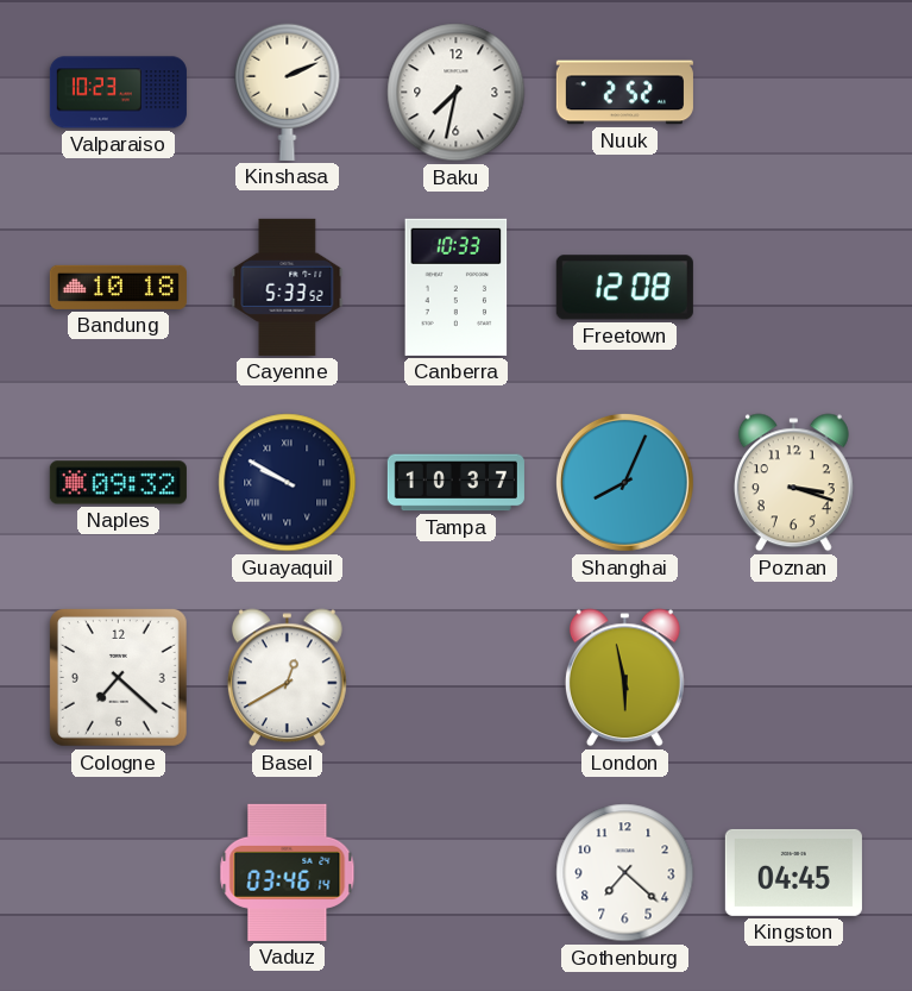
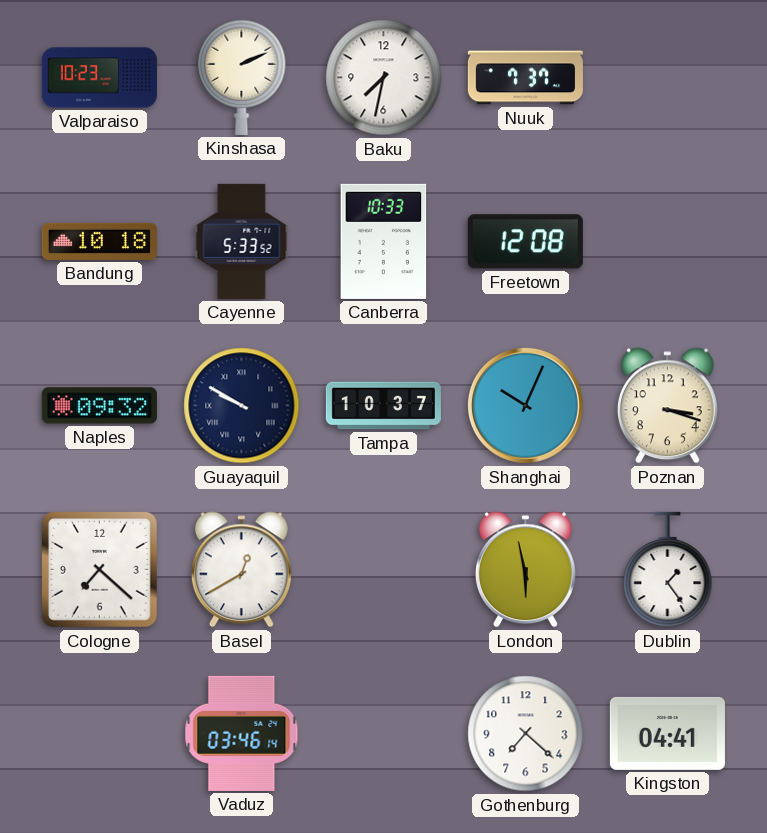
Nuuk: 2:52 -> 7:37 (525, 78)
Shanghai: 8:04 -> 10:04 (525, 405)
Dublin: none -> 1:24 (668, 570)
Kingston: 04:45 -> 04:41 (667, 733)
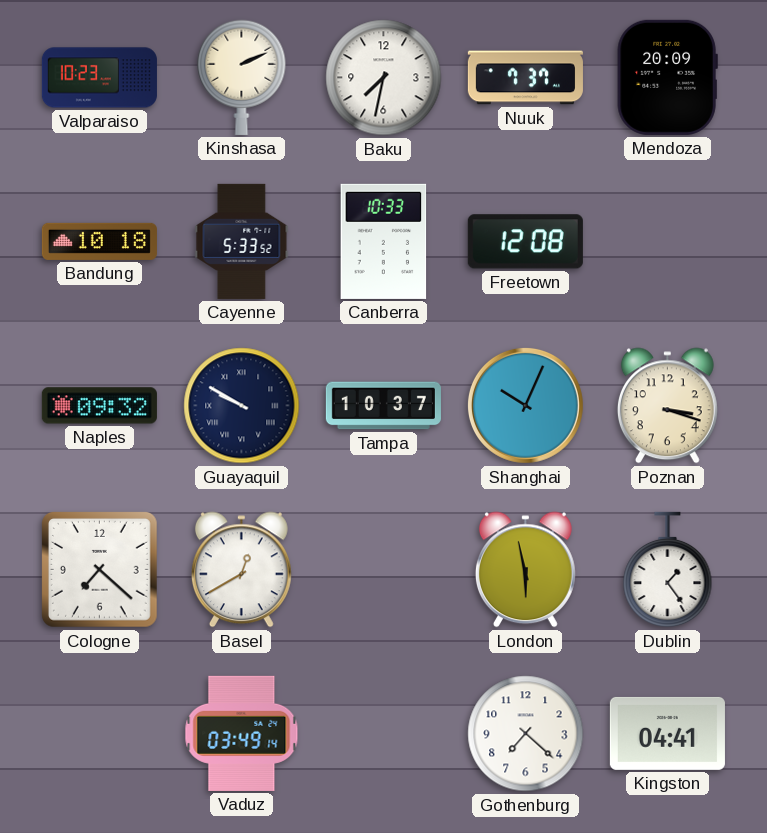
Mendoza: none -> 20:09 (667, 77)
Vaduz: 03:46 -> 03:49 (242, 733)
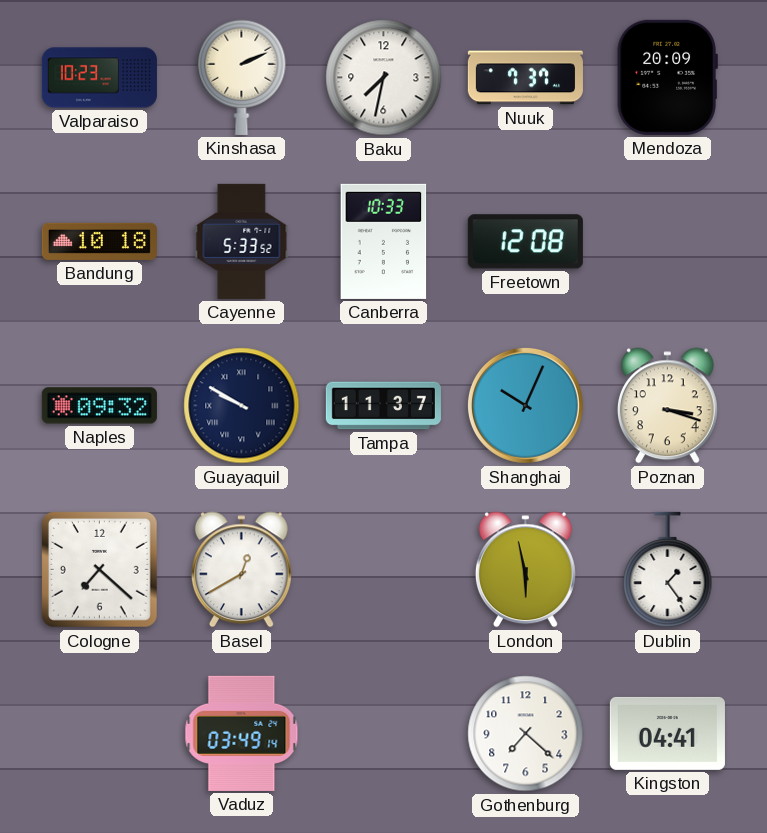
Tampa: 10:37 -> 11:37 (383, 406)
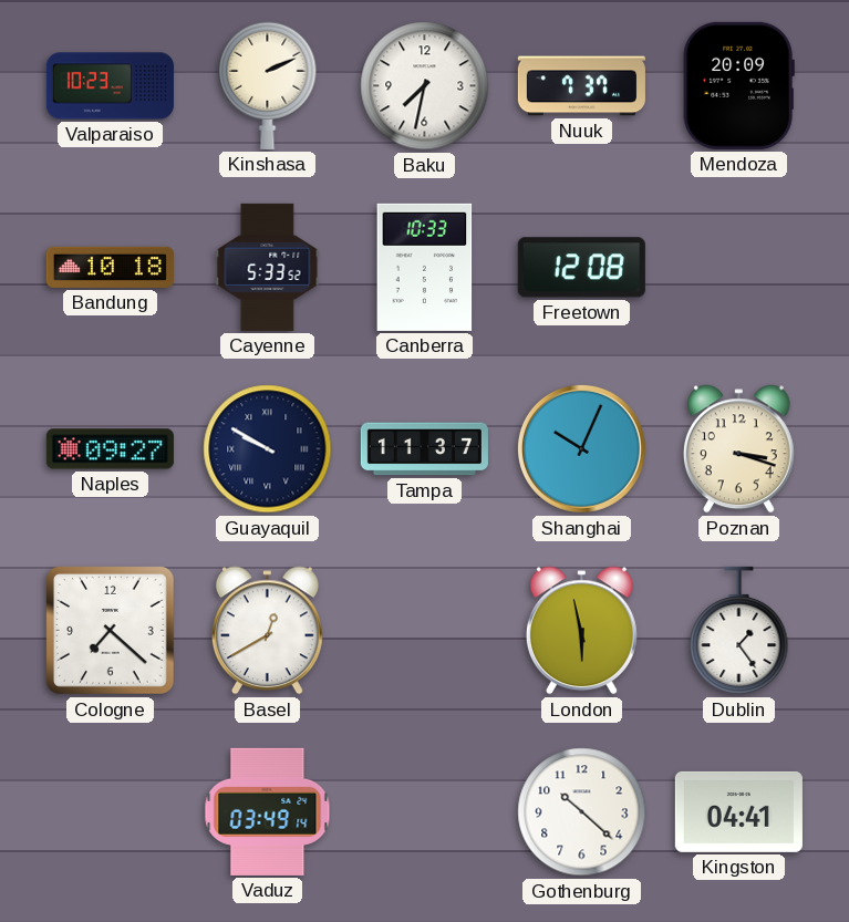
Naples: 09:32 -> 09:27 (110, 449)
Gothenburg: 7:22 -> 10:22 (582, 812)
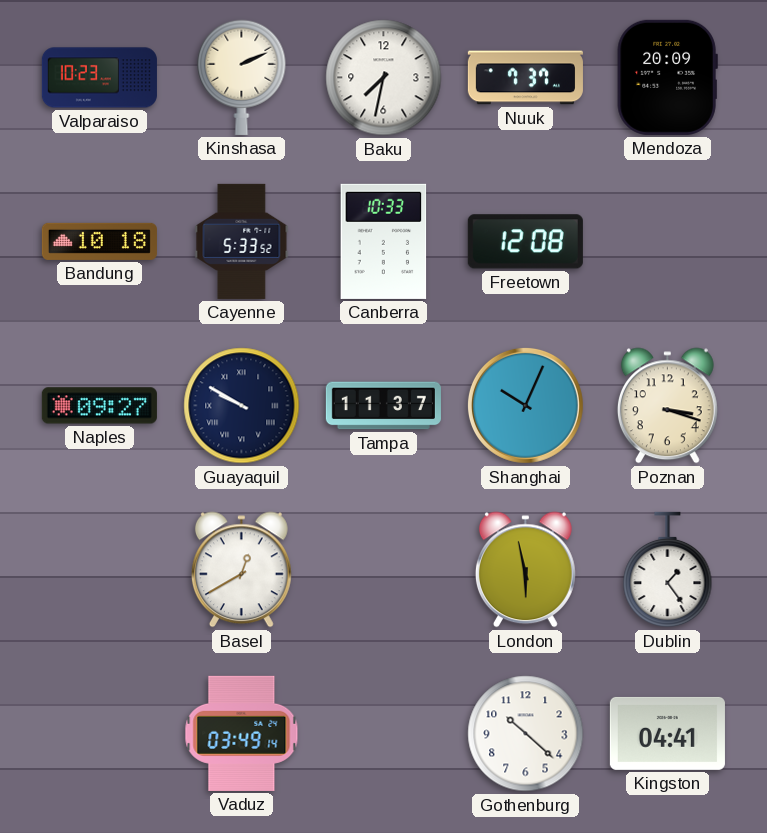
Cologne: 7:22 -> none (110, 630)
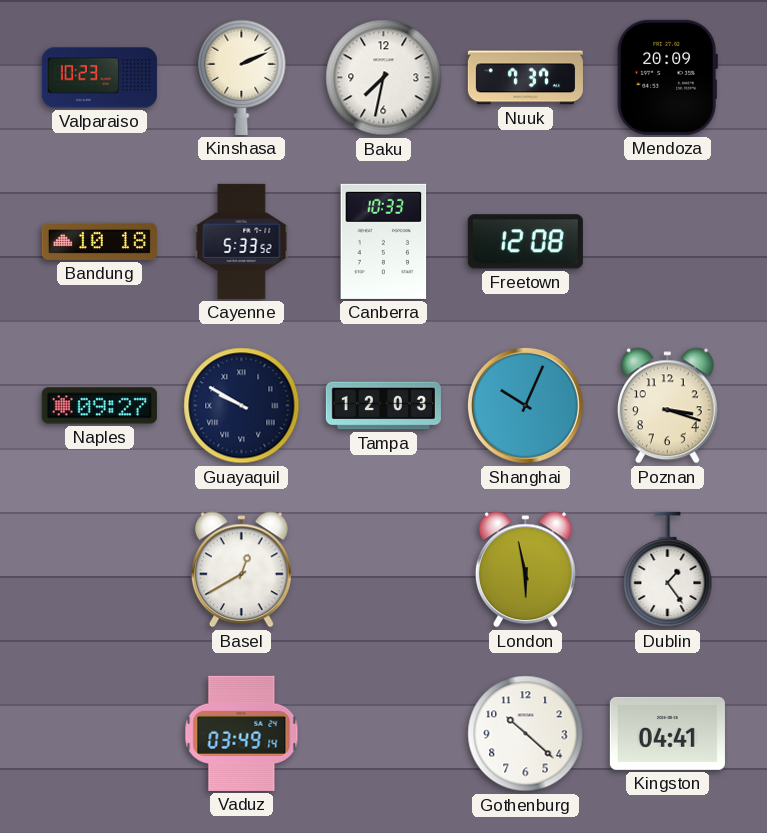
Tampa: 11:37 -> 12:03 (383, 406)
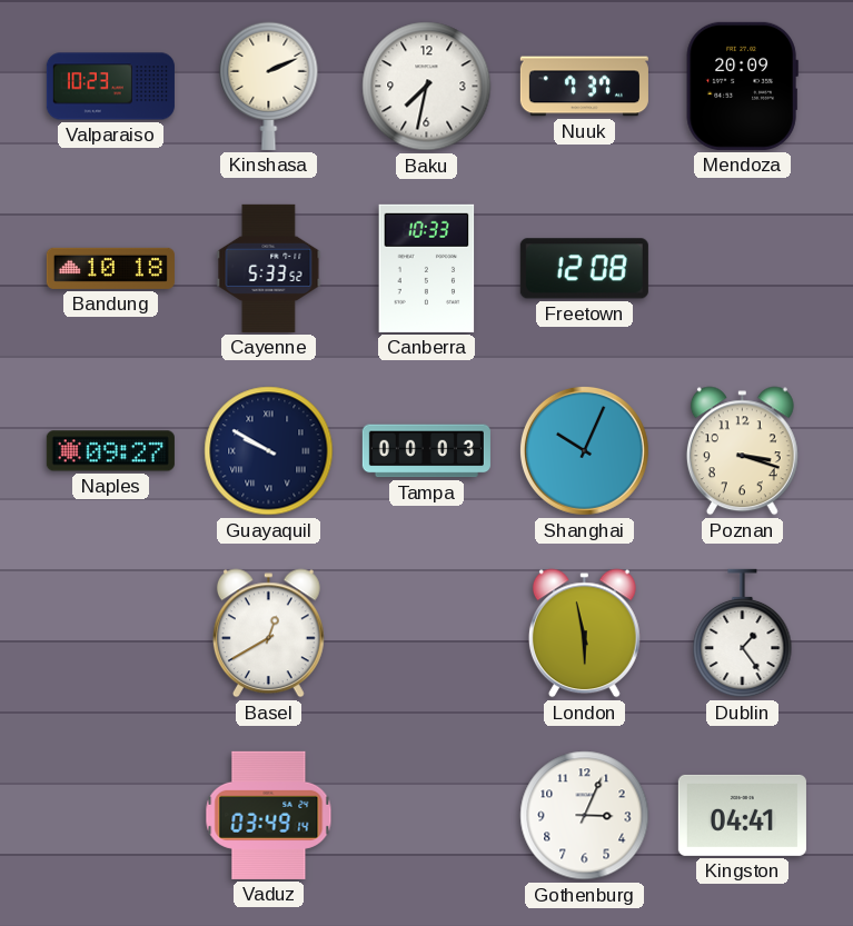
Tampa: 12:03 -> 00:03 (426, 451)
Gothenburg: 10:22 -> 3:04 (585, 816)
